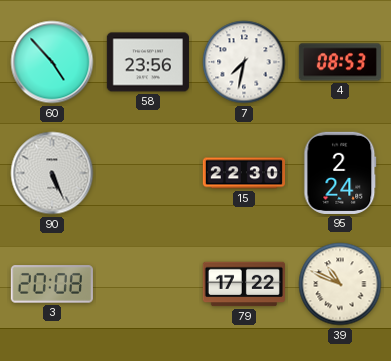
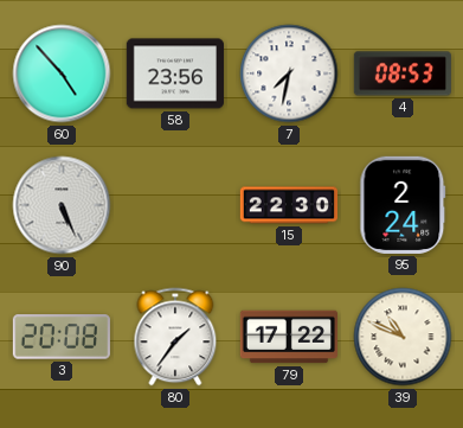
80: none -> 1:36 (175, 337)
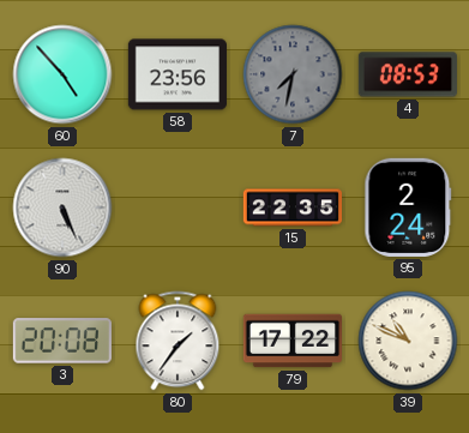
7 dial: white -> grey (293, 74)
15: 22:30 -> 22:35 (291, 208)
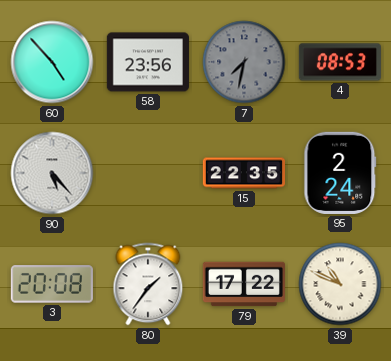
90: 5:26 -> 5:23 (52, 173)
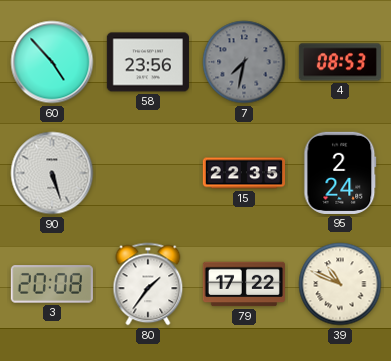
90: 5:23 -> 5:27 (52, 173)
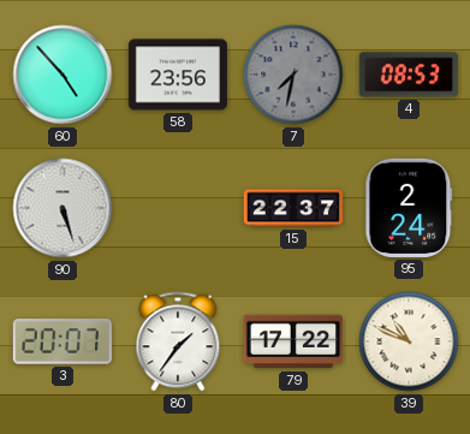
15: 22:35 -> 22:37 (292, 208)
3: 20:08 -> 20:07 (63, 341)
